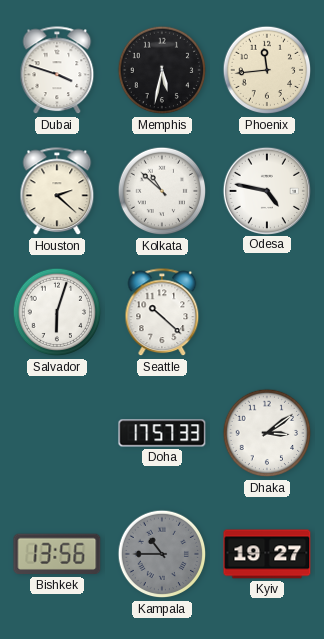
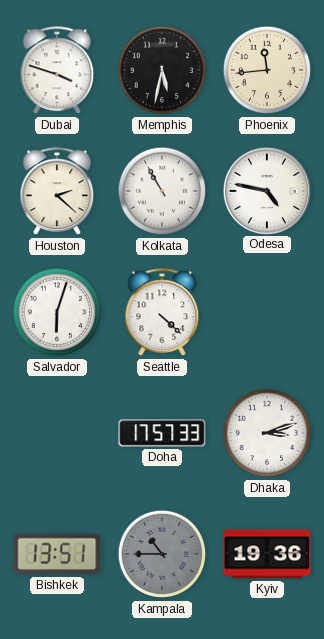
Kolkata: 10:52 -> 10:55 (162, 191)
Seattle: 10:22 -> 4:22 (162, 313)
Dhaka: 3:09 -> 3:12 (267, 433)
Bishkek: 13:56 -> 13:51 (57, 554)
Kyiv: 19:27 -> 19:36 (267, 554)
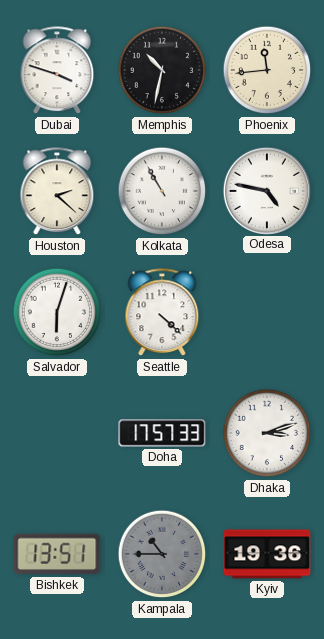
Memphis: 5:32 -> 10:32 (162, 70)
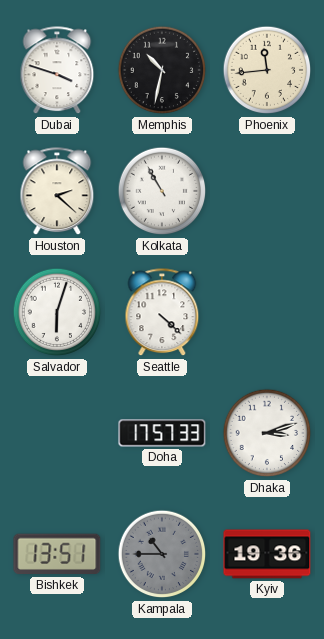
Odesa: 4:47 -> none (266, 190)
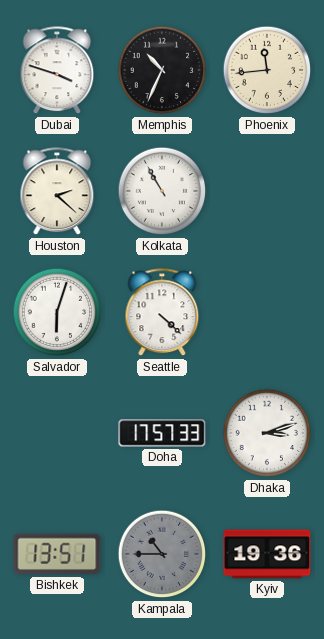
Memphis: 10:32 -> 10:34 (162, 70)
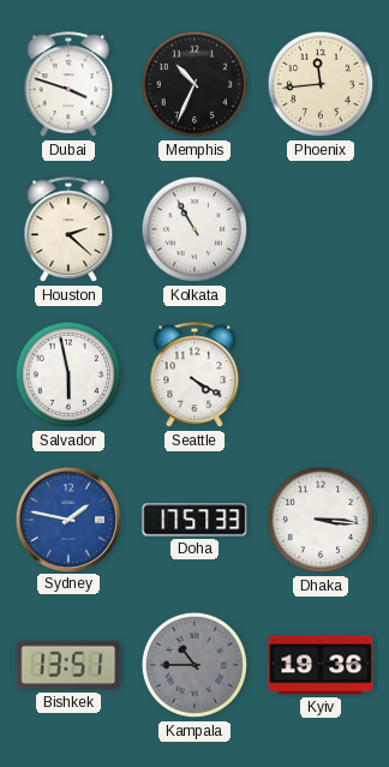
Salvador: 6:03 -> 5:58 (68, 374)
Seattle: 4:22 -> 4:20 (194, 376)
Sydney: none -> 1:47 (67, 519)
Dhaka: 3:12 -> 3:16 (321, 520)
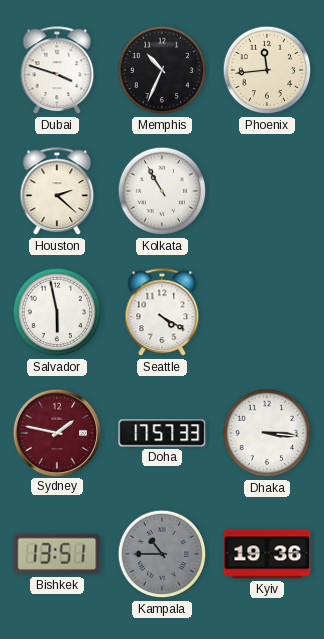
Sydney dial: blue -> burgundy (56, 432)
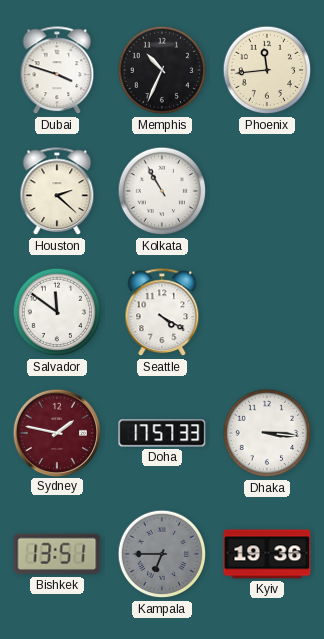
Salvador: 5:58 -> 11:51 (57, 312)
Kampala: 10:45 -> 6:45 (162, 554)
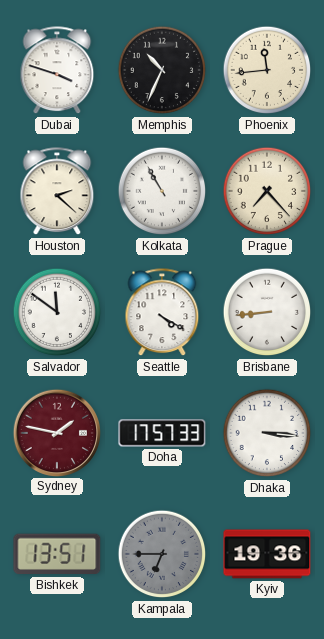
Prague: none -> 7:23 (267, 191)
Brisbane: none -> 8:44 (267, 312)
